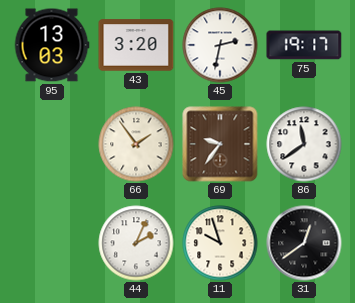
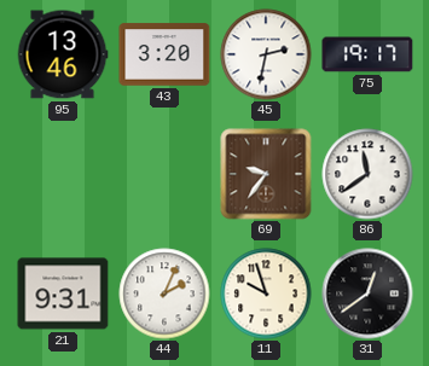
95: 13:03 -> 13:46 (63, 54)
66: 1:54 -> none (136, 144)
21: none -> 9:31 (63, 294)
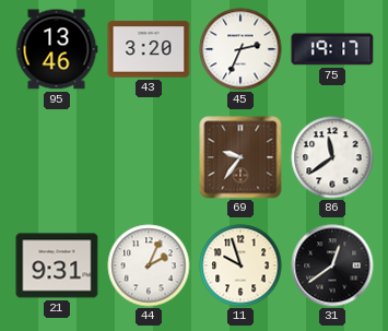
45: 2:32 -> 2:34 (240, 49)
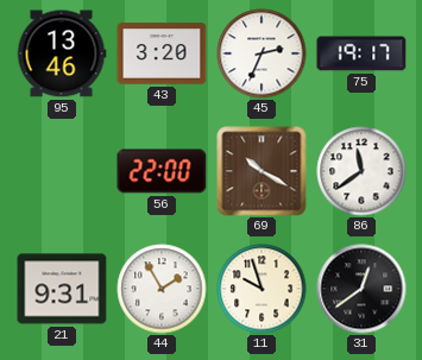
56: none -> 22:00 (162, 171)
69: 9:36 -> 10:20 (262, 171)
44: 2:04 -> 1:55 (162, 289)
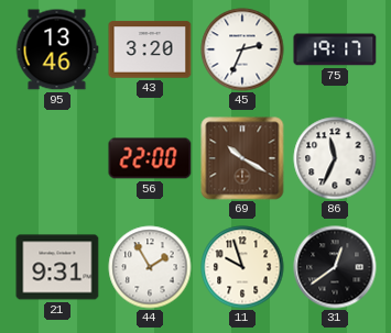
86: 11:39 -> 11:34 (335, 158)
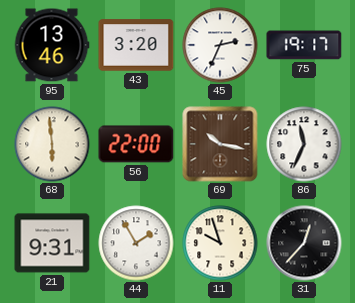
68: none -> 5:59 (52, 144)
69: 10:20 -> 10:17 (220, 144)
31: 12:39 -> 12:37 (304, 243)
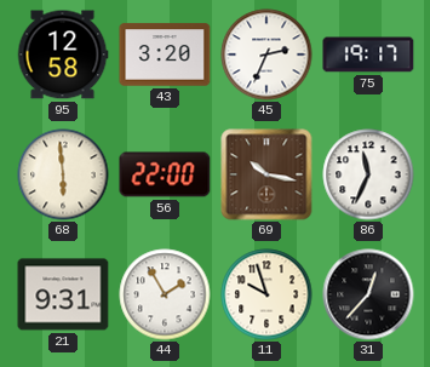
95: 13:46 -> 12:58 (63, 55)
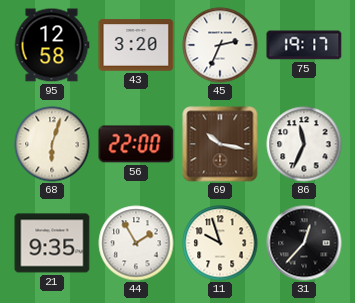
68: 5:59 -> 6:03 (52, 144)
21: 9:31 -> 9:35 (52, 243)
